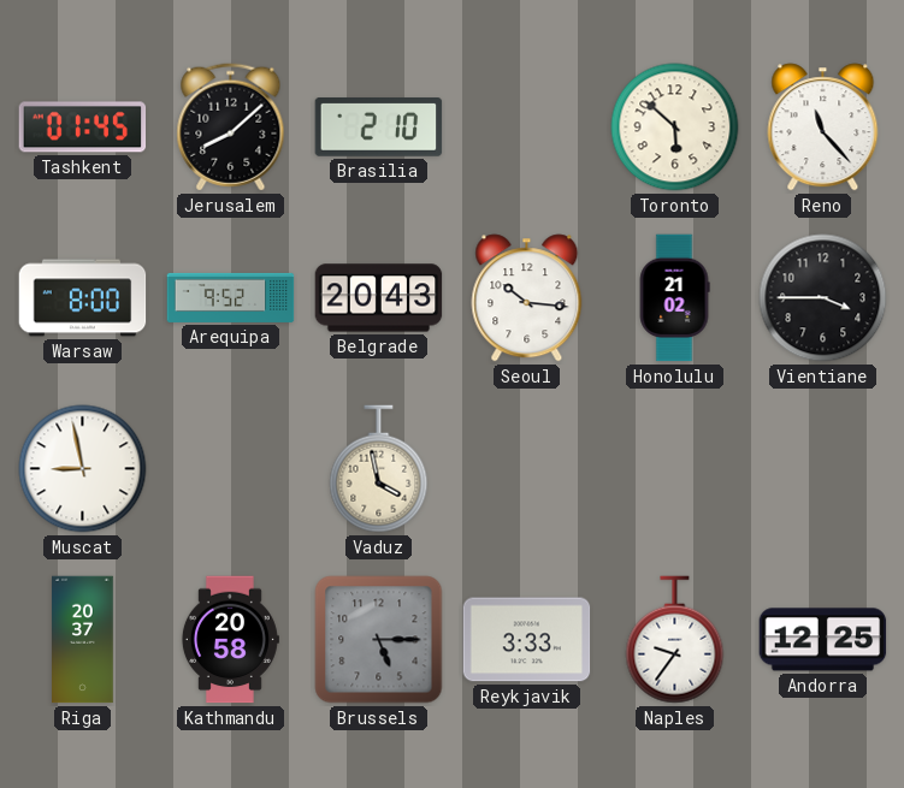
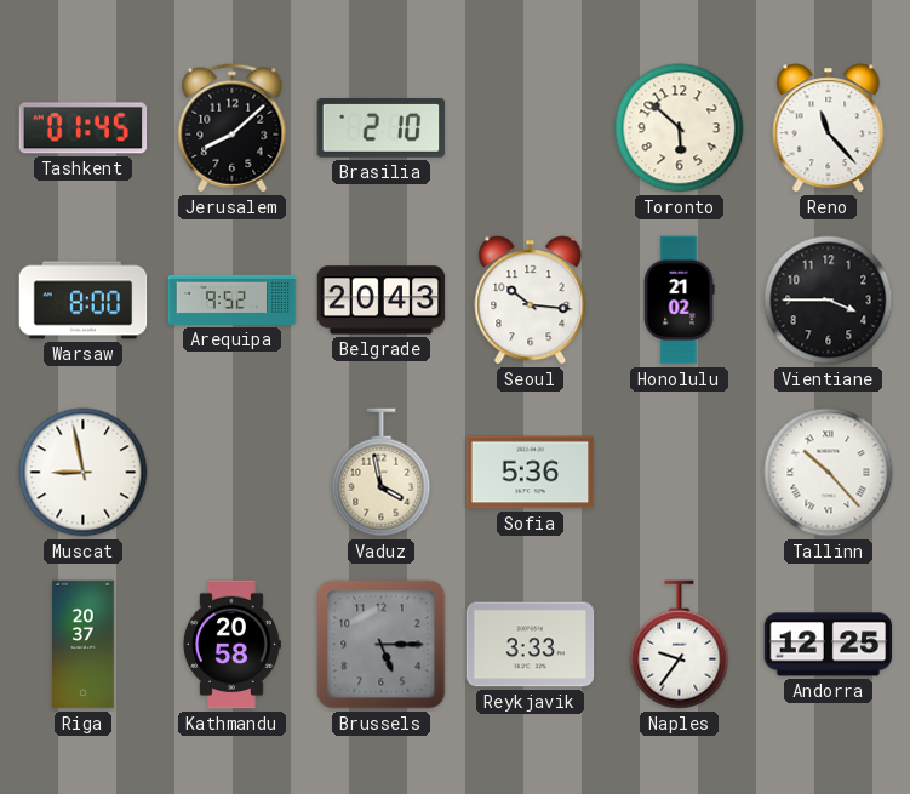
Sofia: none -> 5:36 (531, 473)
Tallinn: none -> 10:23 (829, 473)
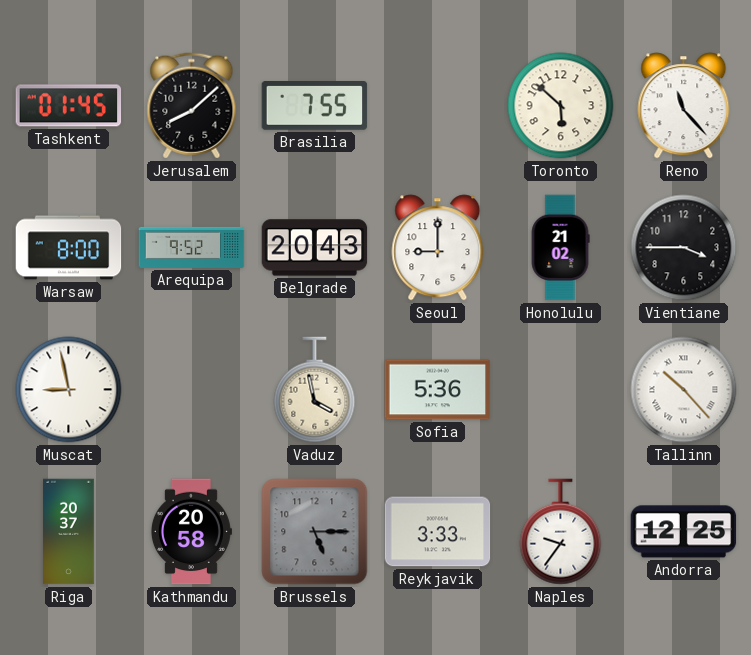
Brasilia: 2:10 -> 7:55 (315, 106)
Seoul: 10:16 -> 9:00 (438, 248)
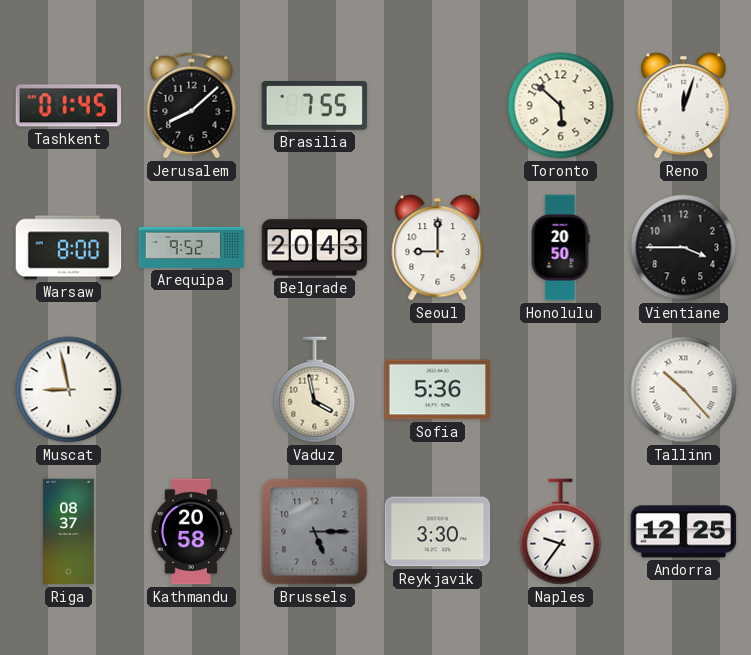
Reno: 11:23 -> 12:03 (684, 106)
Honolulu: 21:02 -> 20:50 (560, 248)
Riga: 20:37 -> 08:37 (69, 532)
Reykjavik: 3:33 -> 3:30 (438, 532)
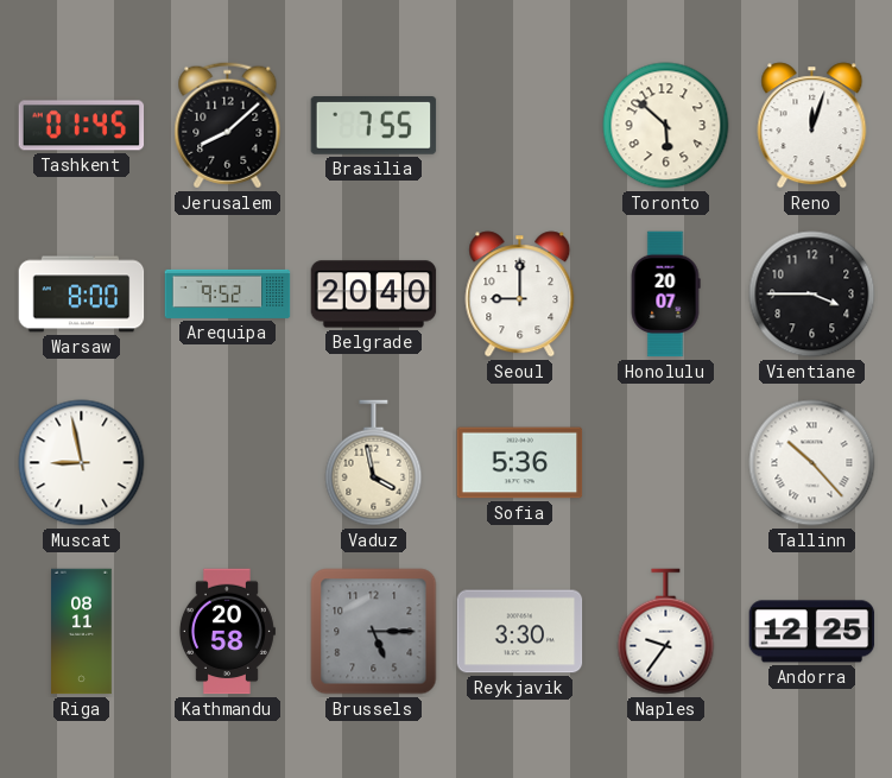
Belgrade: 20:43 -> 20:40 (374, 295)
Honolulu: 20:50 -> 20:07 (665, 295)
Riga: 08:37 -> 08:11 (82, 632)
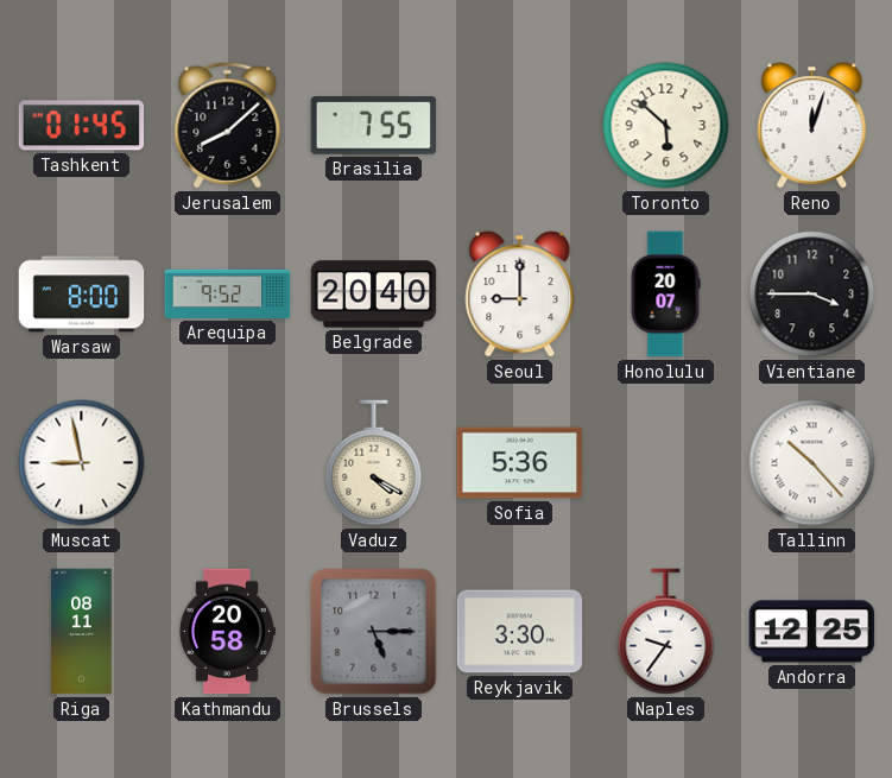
Vaduz: 3:58 -> 4:20 (374, 463)
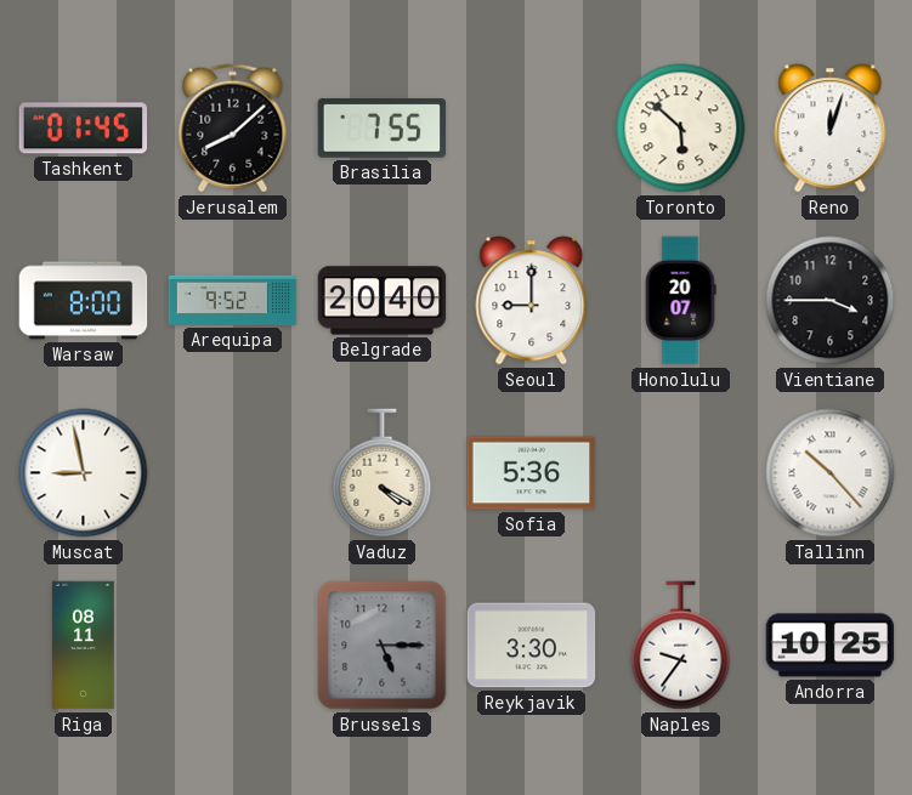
Kathmandu: 20:58 -> none (227, 632)
Andorra: 12:25 -> 10:25 (831, 646)
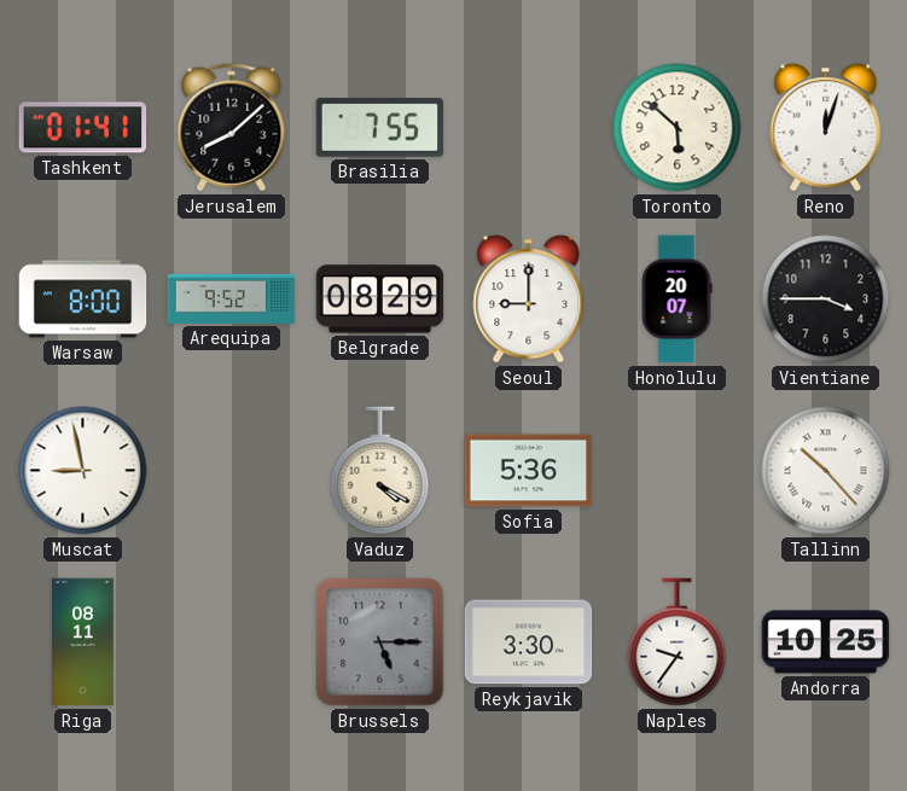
Tashkent: 01:45 -> 01:41 (83, 128)
Belgrade: 20:40 -> 08:29 (380, 299)
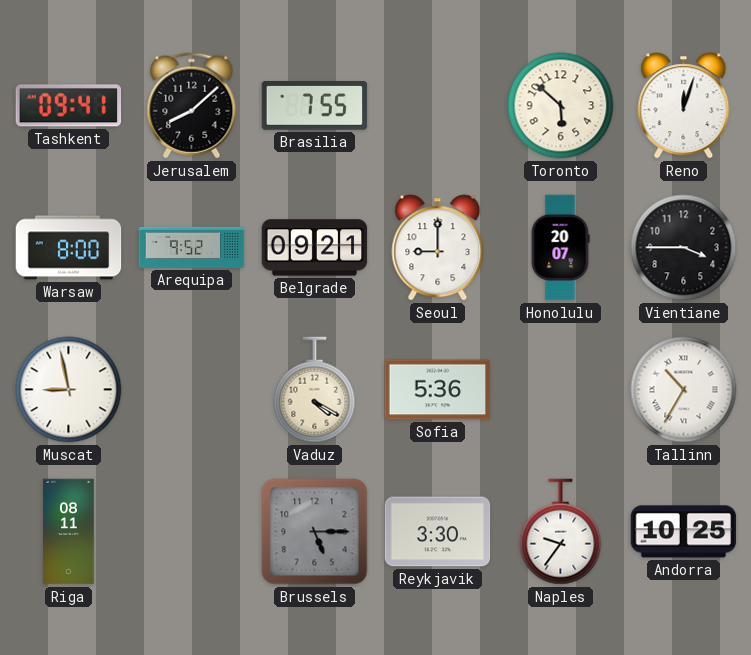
Tashkent: 01:41 -> 09:41 (69, 106)
Belgrade: 08:29 -> 09:21 (315, 248)
Tallinn: 10:23 -> 10:35 (684, 390)
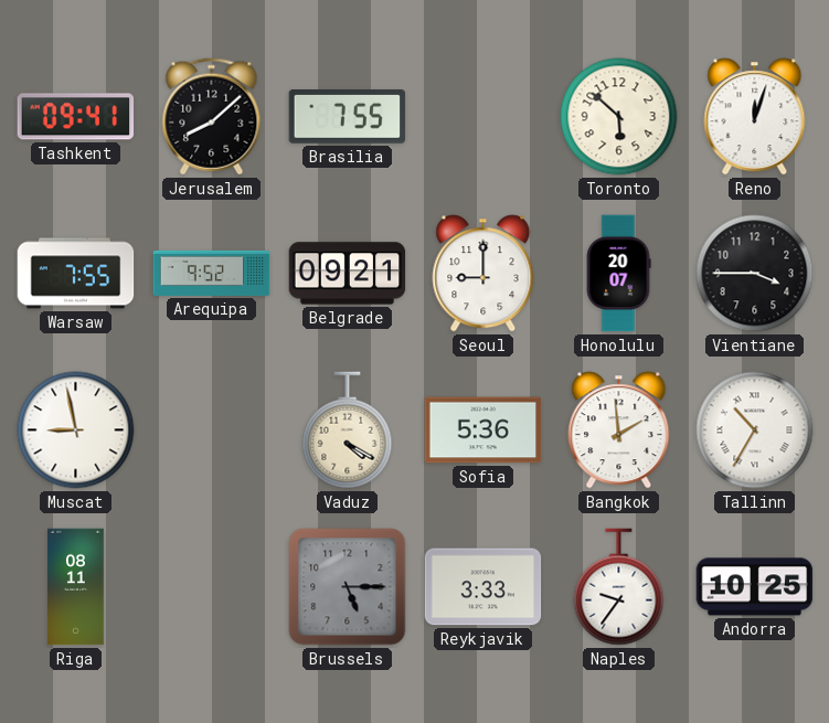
Warsaw: 8:00 -> 7:55 (76, 274)
Bangkok: none -> 1:59 (619, 430)
Reykjavik: 3:30 -> 3:33 (483, 587)
